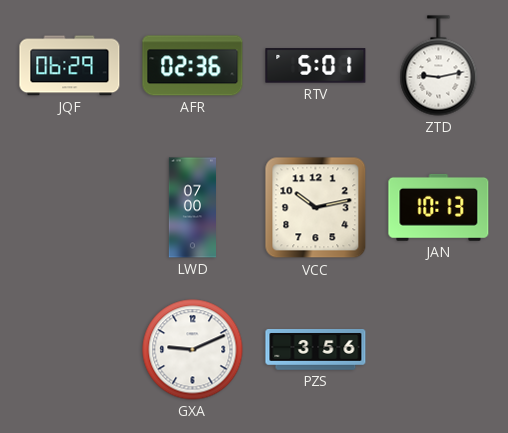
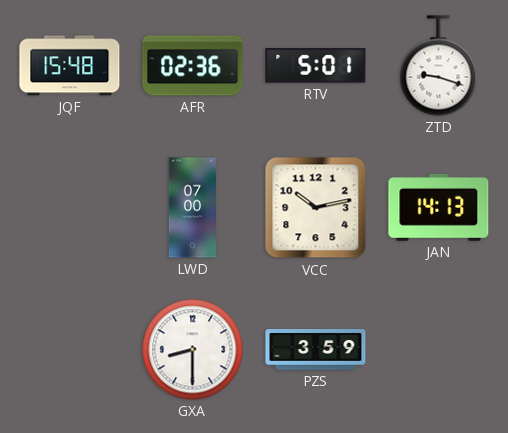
JQF: 06:29 -> 15:48 (70, 66)
ZTD: 9:13 -> 9:18 (439, 66)
JAN: 10:13 -> 14:13 (439, 207)
GXA: 9:11 -> 8:30 (193, 350)
PZS: 3:56 -> 3:59 (316, 350)
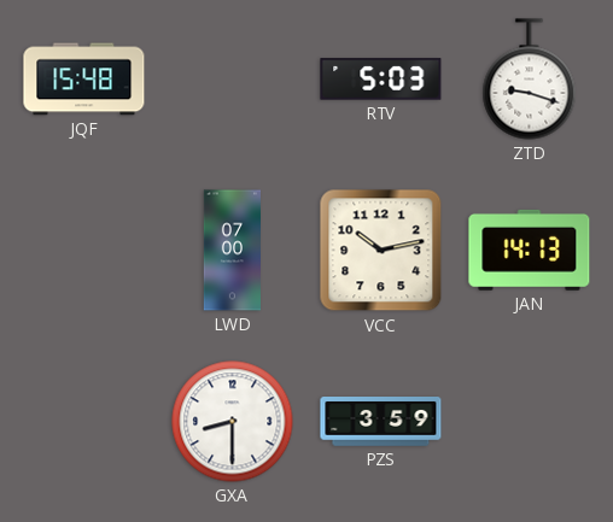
AFR: 02:36 -> none (193, 66)
RTV: 5:01 -> 5:03 (381, 80)
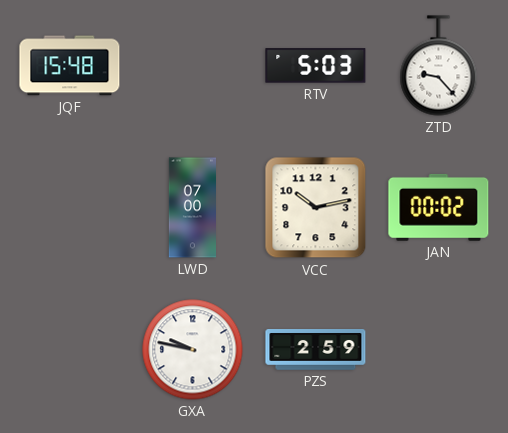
ZTD: 9:18 -> 9:23 (439, 66)
JAN: 14:13 -> 00:02 (439, 207)
GXA: 8:30 -> 9:47 (193, 350)
PZS: 3:59 -> 2:59 (316, 350)
